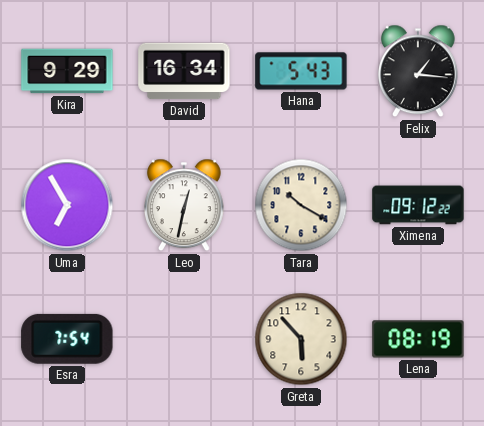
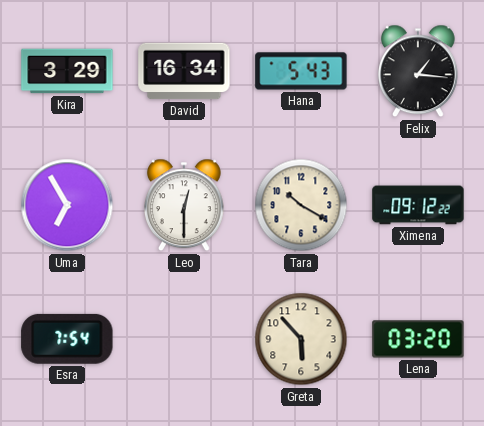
Kira: 9:29 -> 3:29 (67, 71)
Leo: 12:32 -> 12:30 (184, 205)
Lena: 08:19 -> 03:20 (418, 339)
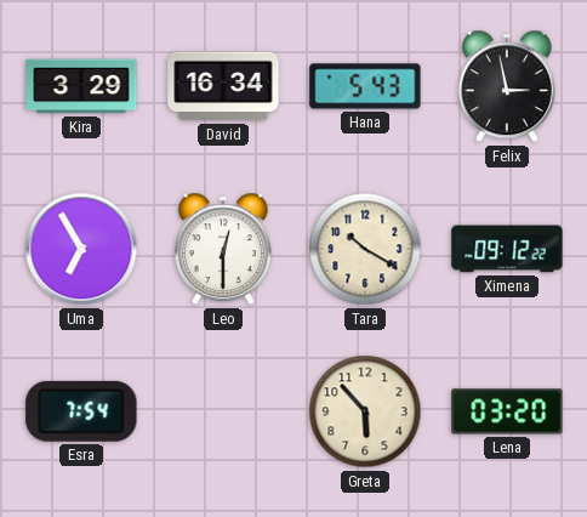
Felix: 1:16 -> 2:58 (507, 86)
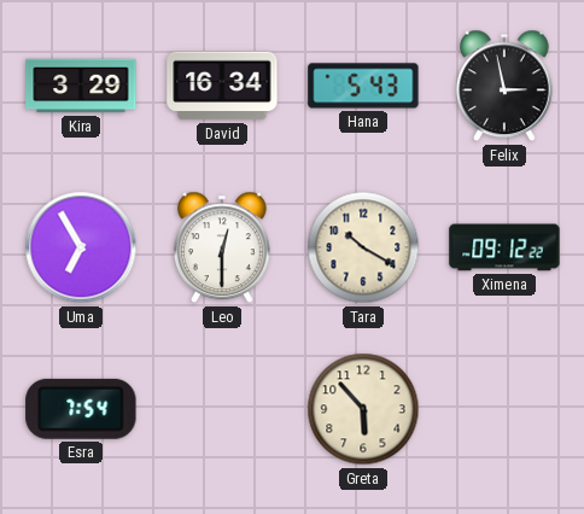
Lena: 03:20 -> none (507, 411)
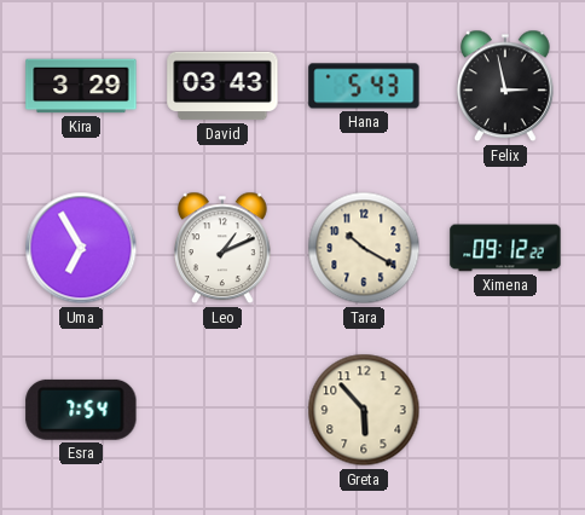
David: 16:34 -> 03:43 (222, 86)
Leo: 12:30 -> 1:11 (222, 248)
